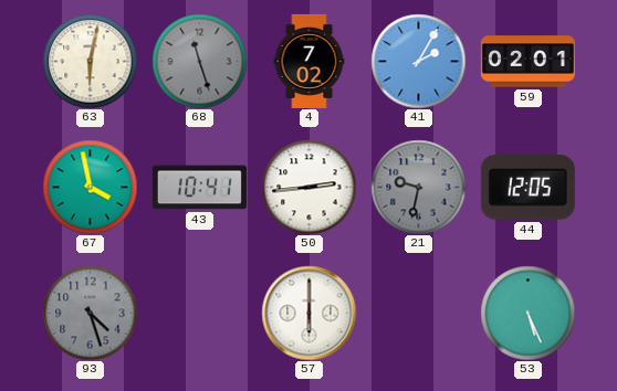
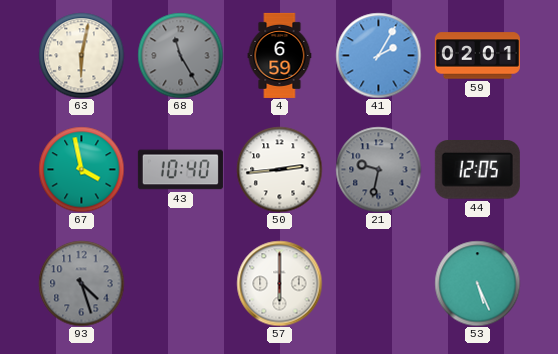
68: 11:27 -> 11:25 (180, 55)
4: 7:02 -> 6:59 (280, 55)
43: 10:41 -> 10:40 (180, 170)
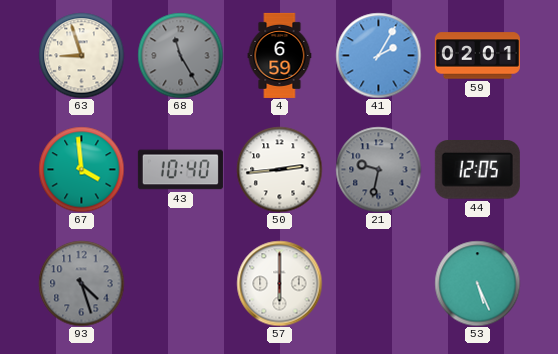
63: 6:02 -> 8:57 (81, 55)
67: 3:58 -> 3:59 (81, 169)
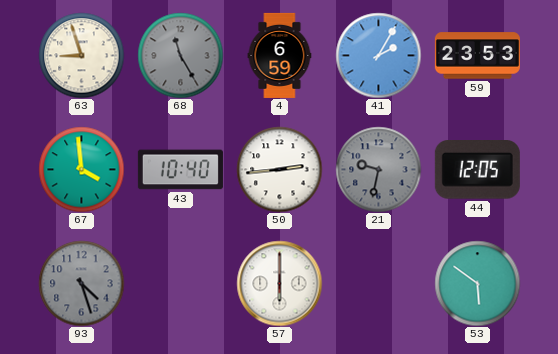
59: 02:01 -> 23:53 (477, 56)
53: 5:26 -> 5:51 (477, 283)
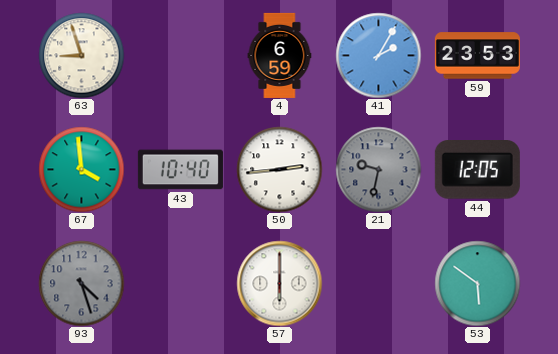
68: 11:25 -> none (180, 55)
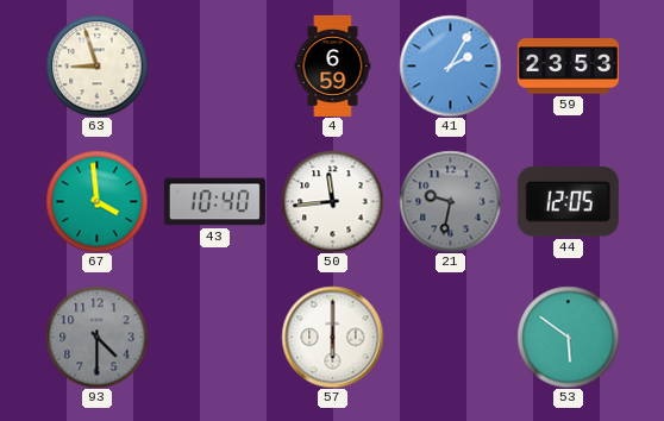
50: 2:44 -> 11:44 (332, 201)
93: 4:27 -> 4:30 (96, 337)
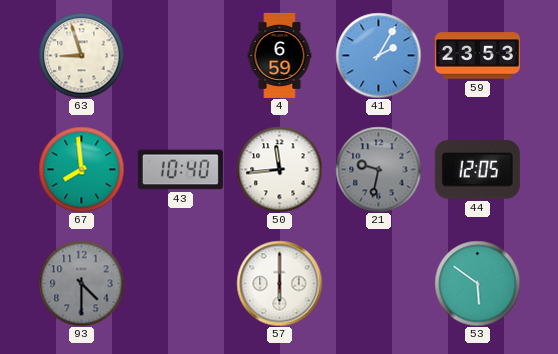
67: 3:59 -> 7:59 (81, 169)
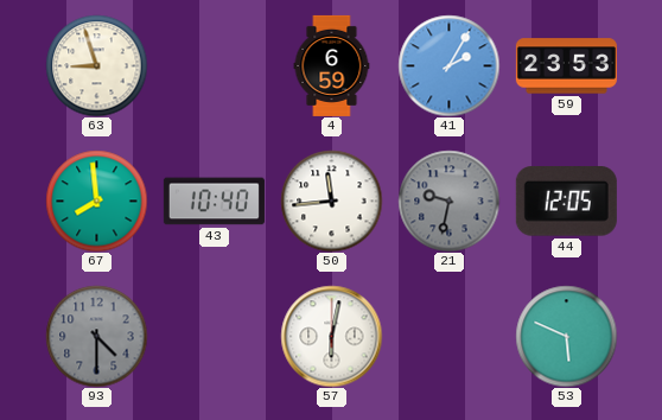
57: 6:00 -> 6:02 (331, 336)
53: 5:51 -> 5:49 (566, 336)
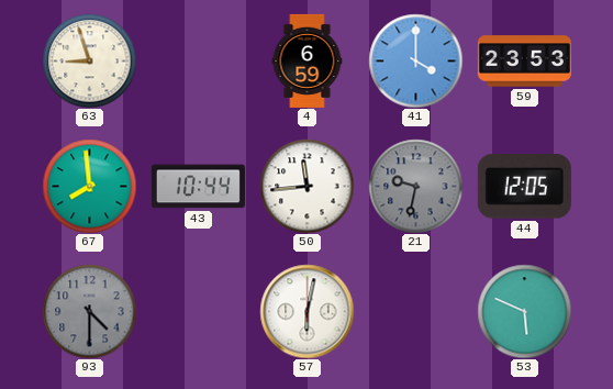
41: 2:05 -> 4:00 (415, 60)
43: 10:40 -> 10:44 (198, 187)
